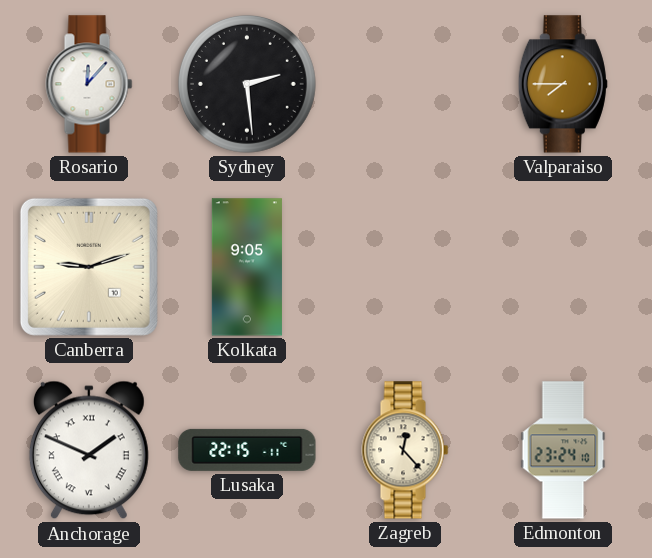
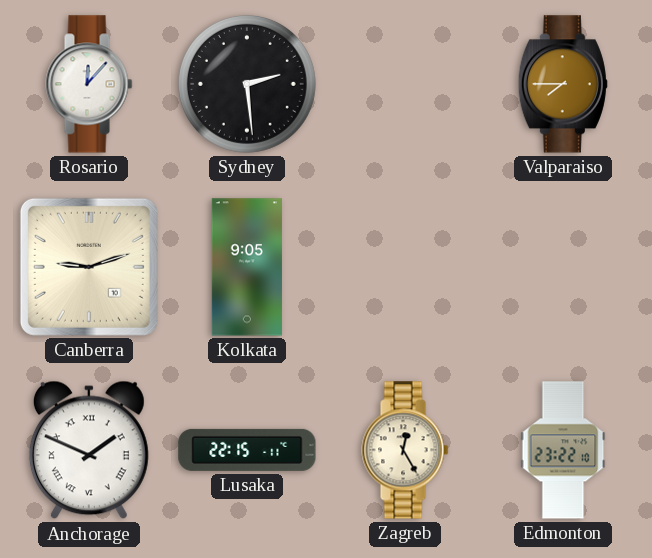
Zagreb: 12:23 -> 12:25 (405, 450)
Edmonton: 23:24 -> 23:22 (563, 450)
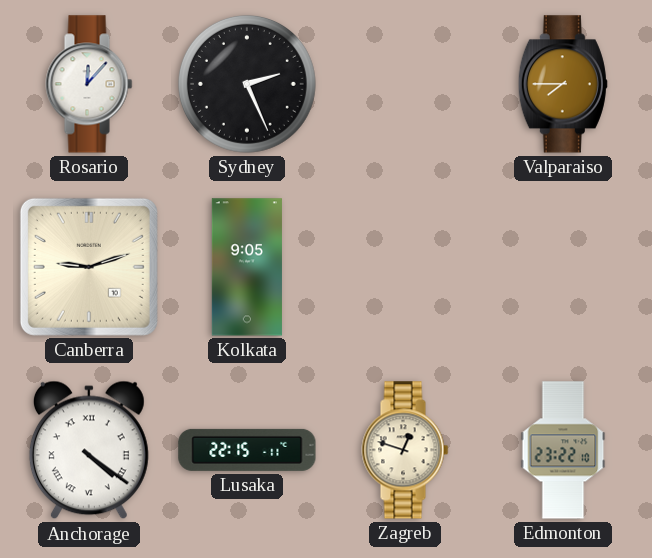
Sydney: 2:29 -> 2:26 (247, 84)
Anchorage: 1:49 -> 4:21 (89, 450)
Zagreb: 12:25 -> 12:48 (405, 450)
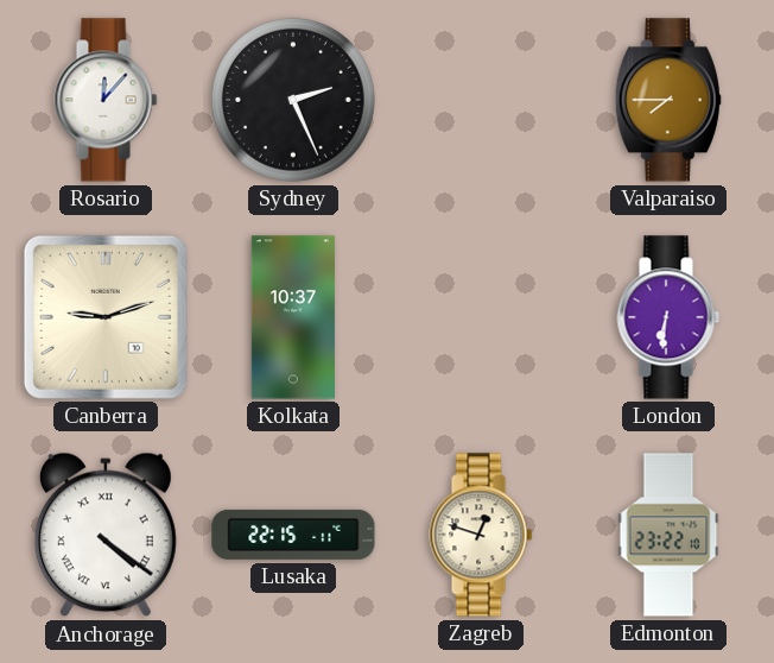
Kolkata: 9:05 -> 10:37 (293, 317)
London: none -> 6:31 (668, 317)
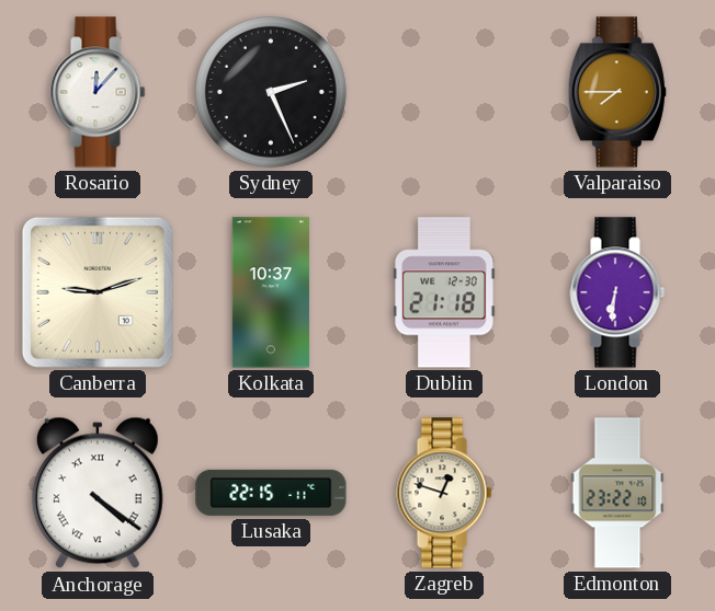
Dublin: none -> 21:18 (445, 292)
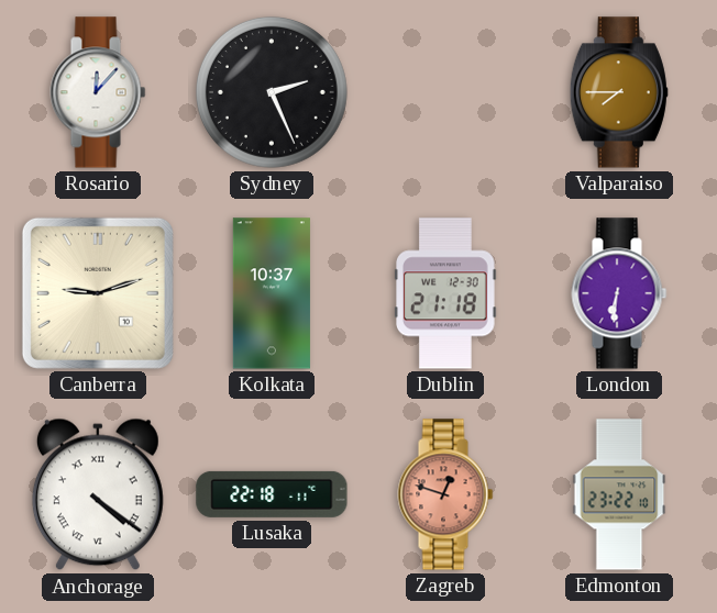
Lusaka: 22:15 -> 22:18 (272, 494)
Zagreb dial: cream -> salmon (445, 494)
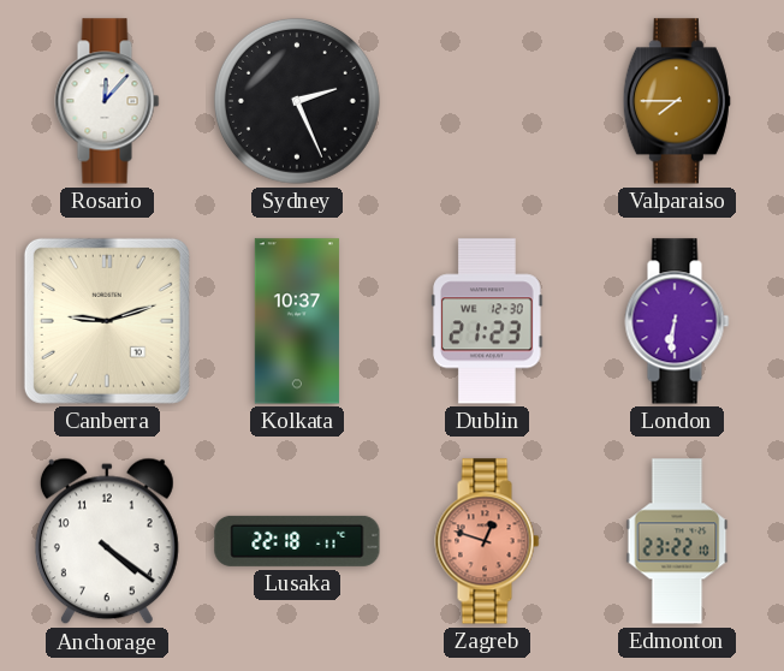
Dublin: 21:18 -> 21:23 (488, 321)
Anchorage numerals: Roman -> Arabic (107, 541)
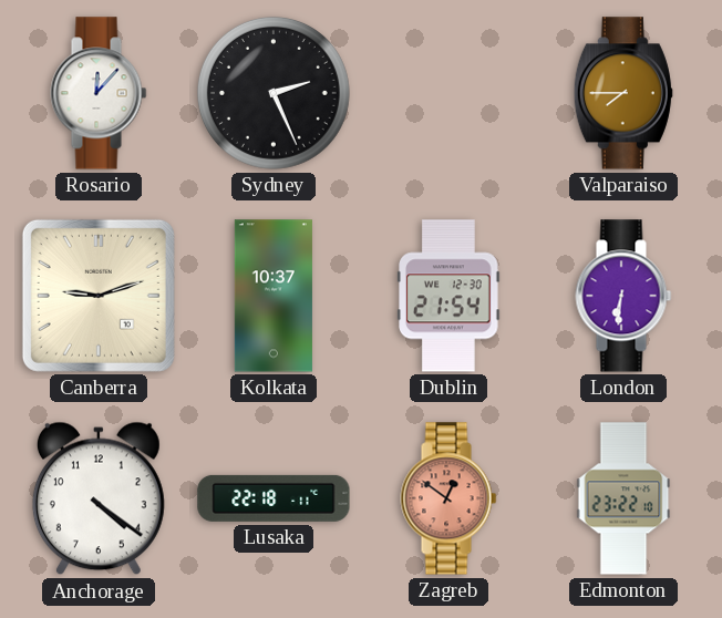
Dublin: 21:23 -> 21:54 (450, 296)
Zagreb: 12:48 -> 12:51 (448, 498)
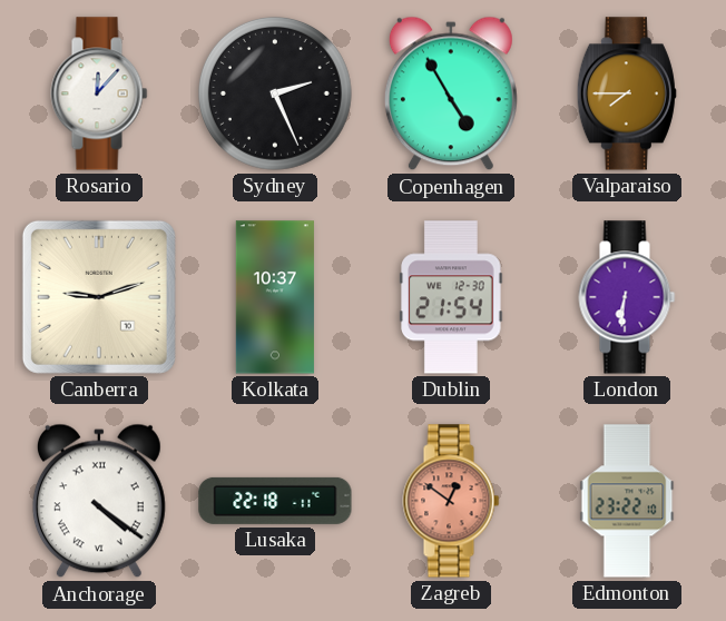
Copenhagen: none -> 4:55 (451, 93)
Anchorage numerals: Arabic -> Roman (99, 501)
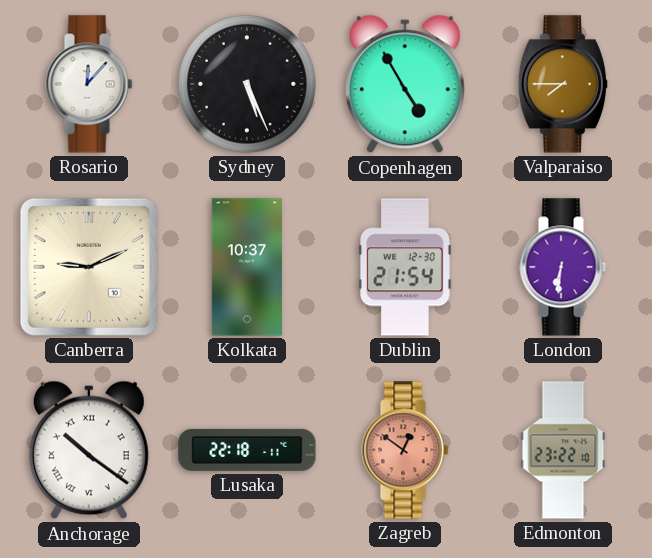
Sydney: 2:26 -> 5:26 (247, 84)
Canberra: 9:12 -> 9:11 (89, 267)
Anchorage: 4:21 -> 10:21 (89, 450)
